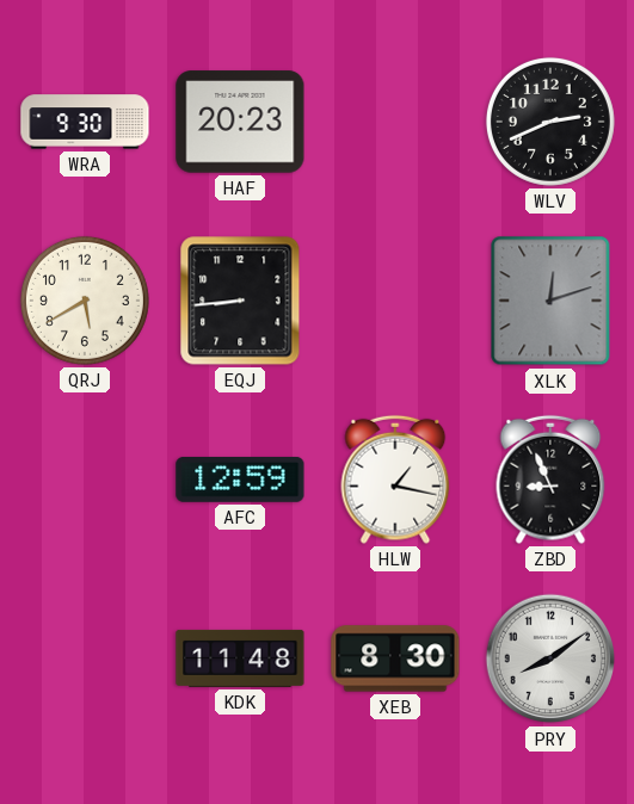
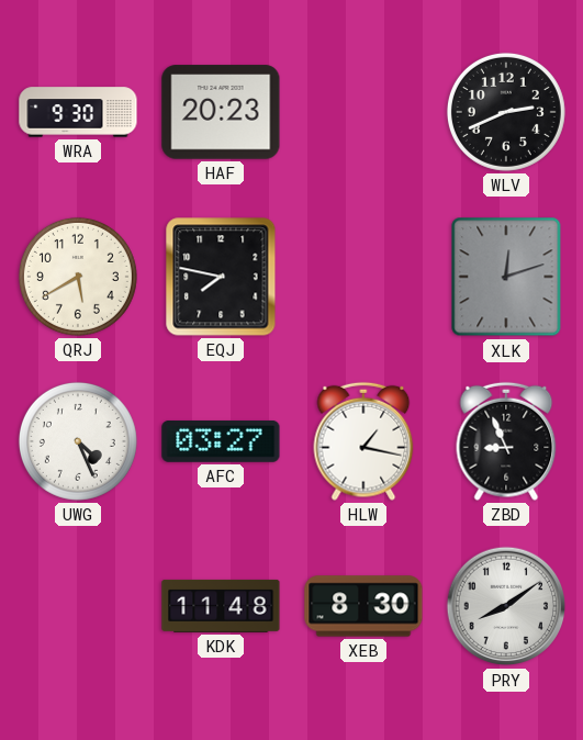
EQJ: 8:44 -> 7:47 (221, 277)
UWG: none -> 4:26 (78, 441)
AFC: 12:59 -> 03:27 (221, 441)
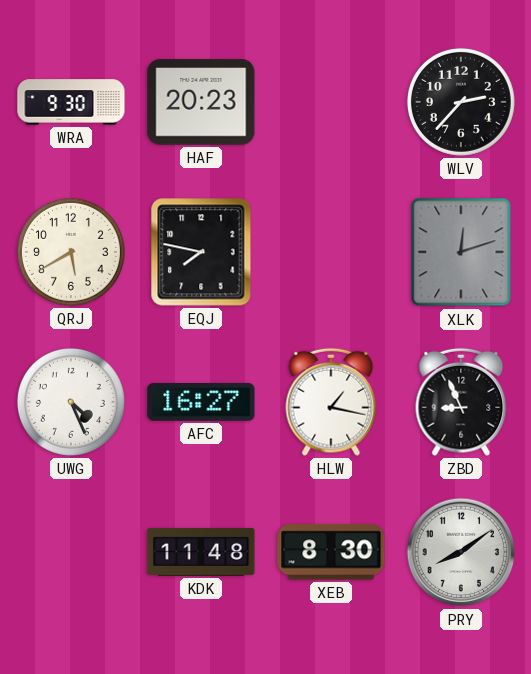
WLV: 2:41 -> 2:37 (461, 102)
AFC: 03:27 -> 16:27 (201, 402)
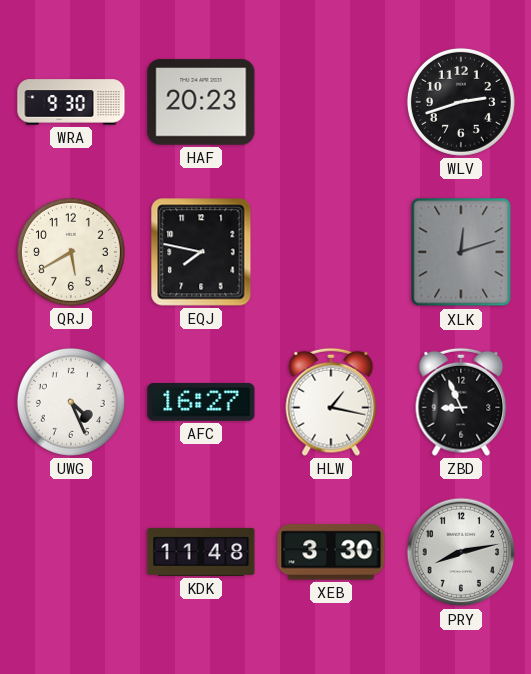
WLV: 2:37 -> 2:42 (461, 102)
XEB: 8:30 -> 3:30 (331, 552)
PRY: 8:09 -> 8:13 (461, 552)
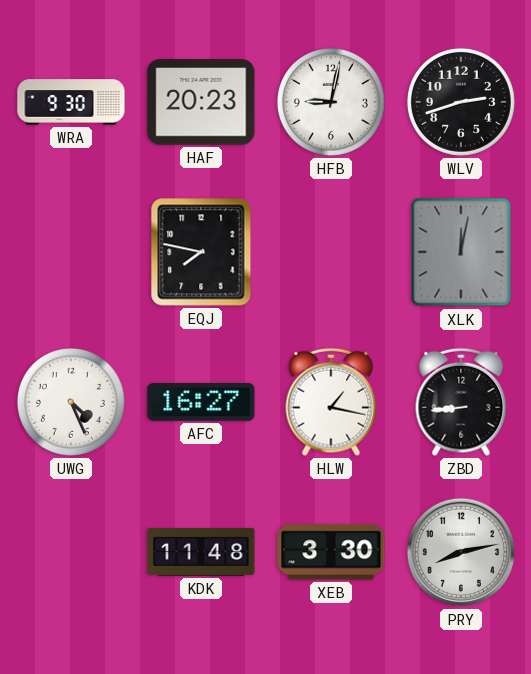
HFB: none -> 9:02 (331, 102)
QRJ: 5:40 -> none (71, 252)
XLK: 12:12 -> 12:02 (461, 252)
ZBD: 8:56 -> 8:44 (461, 402)
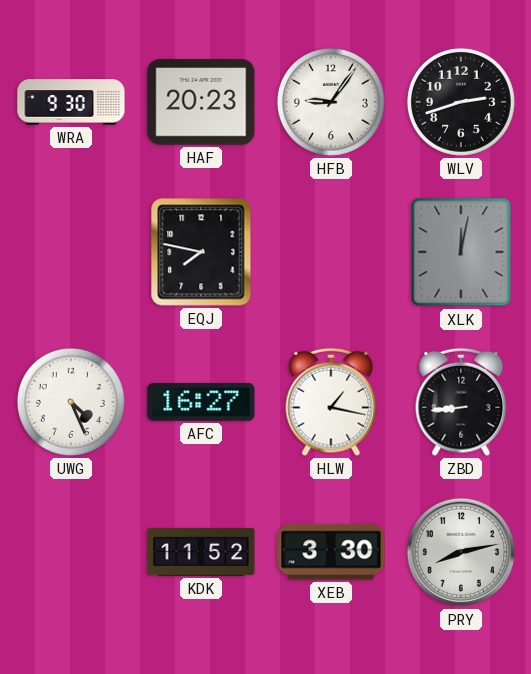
HFB: 9:02 -> 9:06 (331, 102)
KDK: 11:48 -> 11:52 (201, 552)
